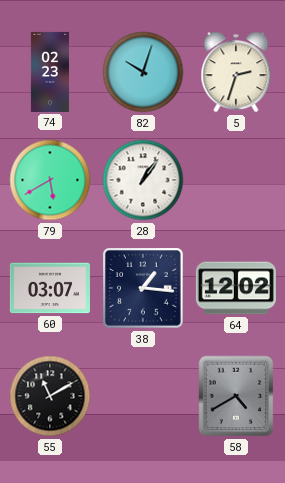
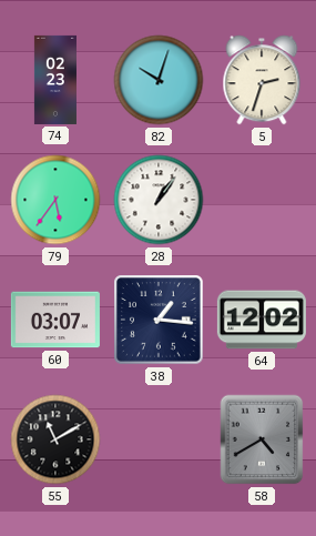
79: 5:40 -> 5:36 (55, 200)
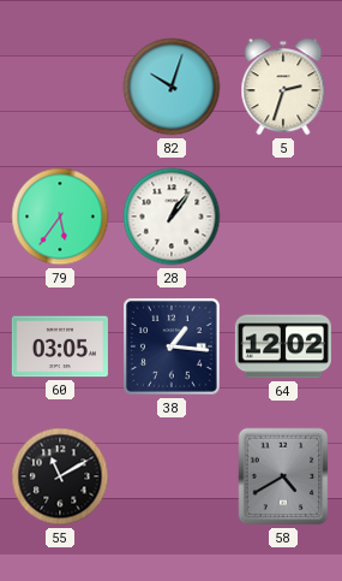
74: 02:23 -> none (55, 80)
60: 03:07 -> 03:05 (60, 346)
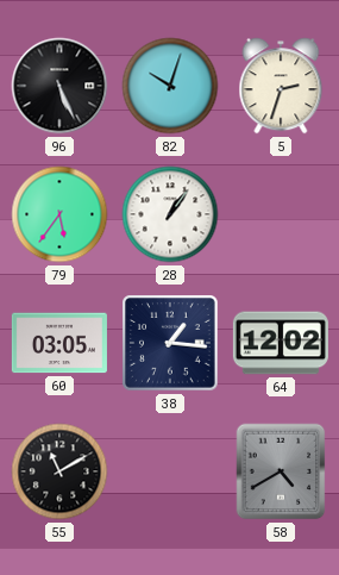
96: none -> 5:26 (59, 86)
